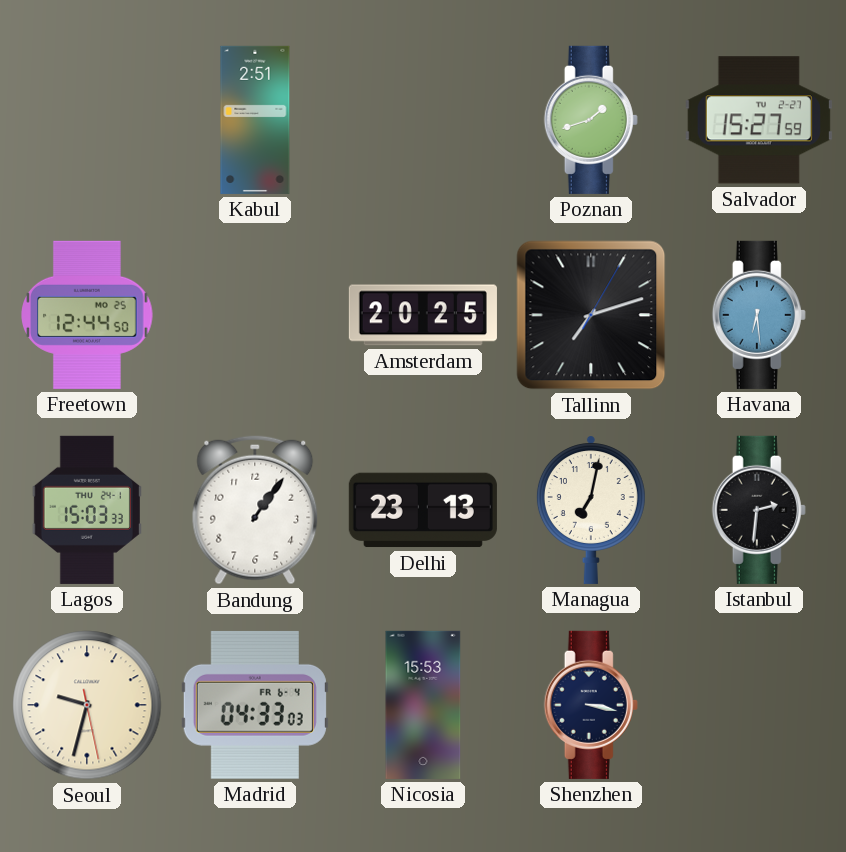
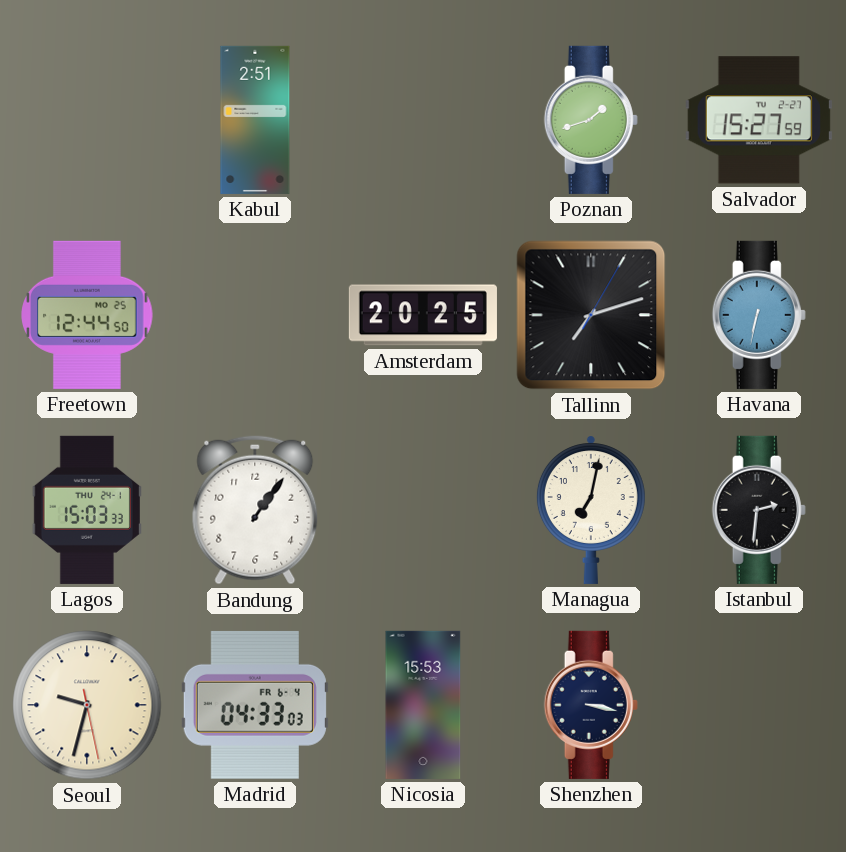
Havana: 6:29 -> 6:32 (759, 315)
Delhi: 23:13 -> none (423, 510)
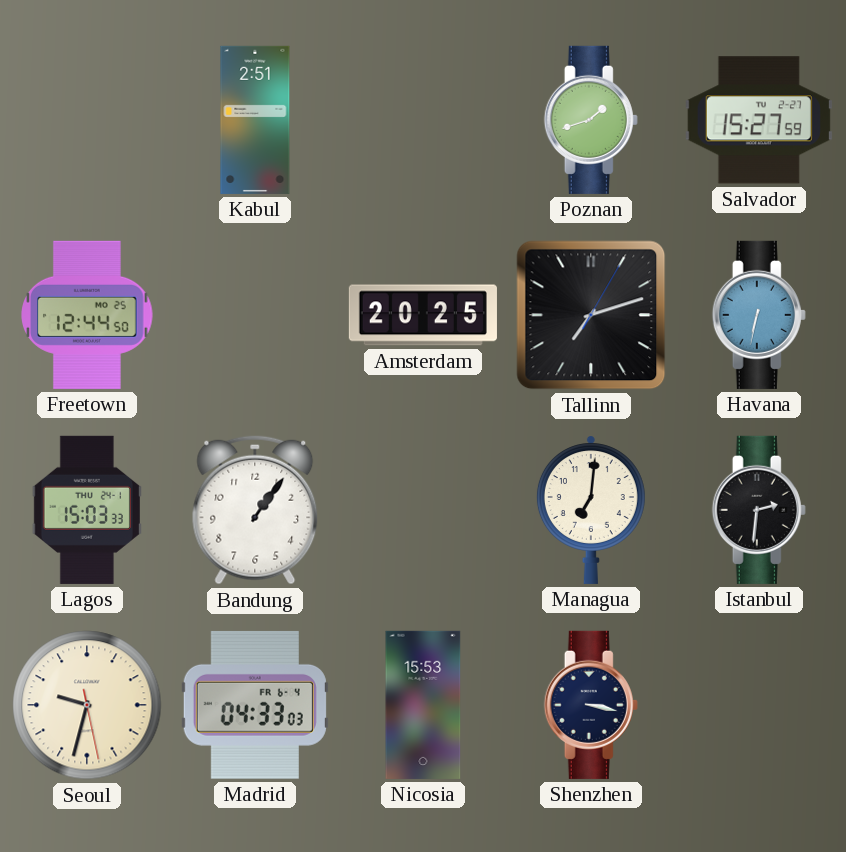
Managua: 7:02 -> 7:01 (591, 510)
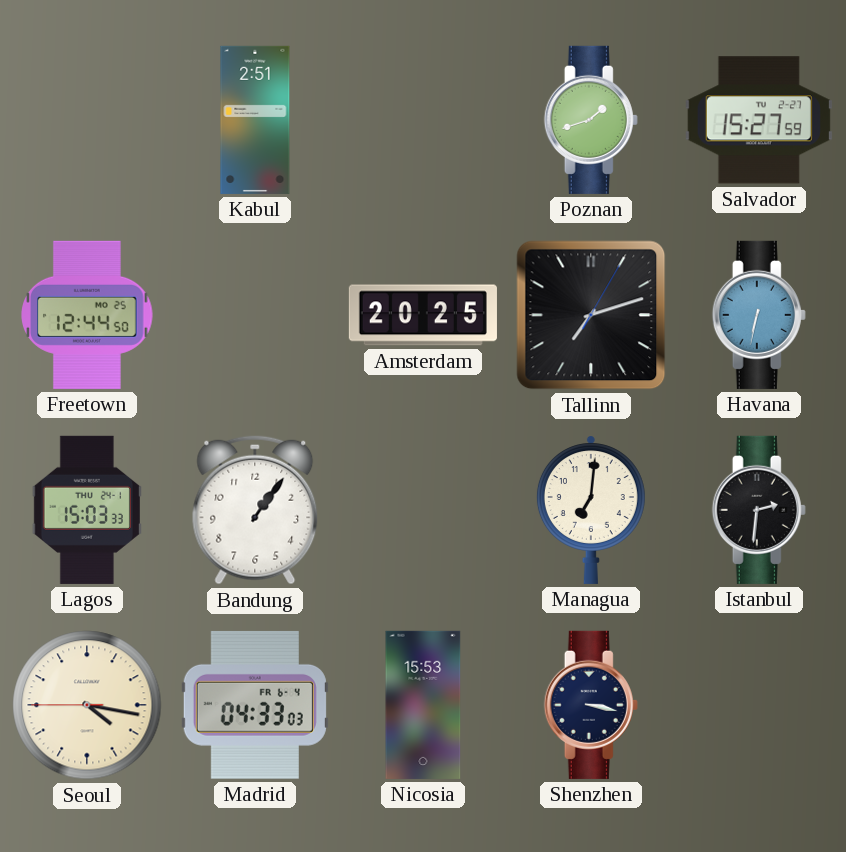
Seoul: 9:32 -> 4:16 (87, 705)
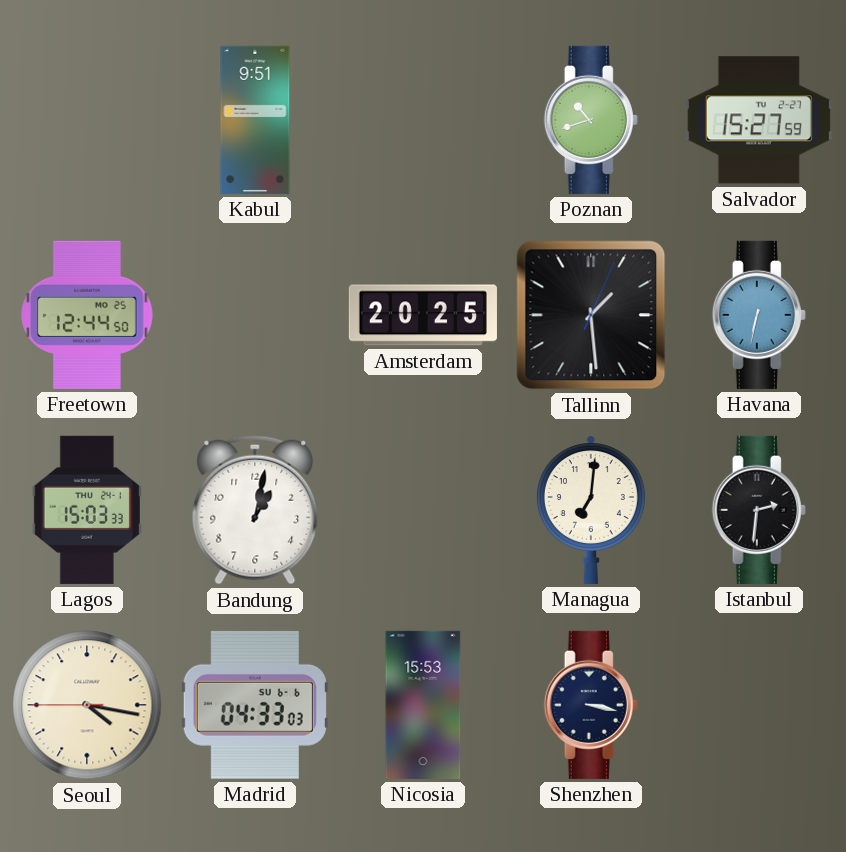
Kabul: 2:51 -> 9:51 (255, 120)
Poznan: 1:42 -> 10:42 (591, 120)
Tallinn: 7:12 -> 1:29 (591, 315)
Bandung: 1:06 -> 1:02 (255, 510)
Madrid date: FR 6-4 -> SU 6-6 (255, 705)
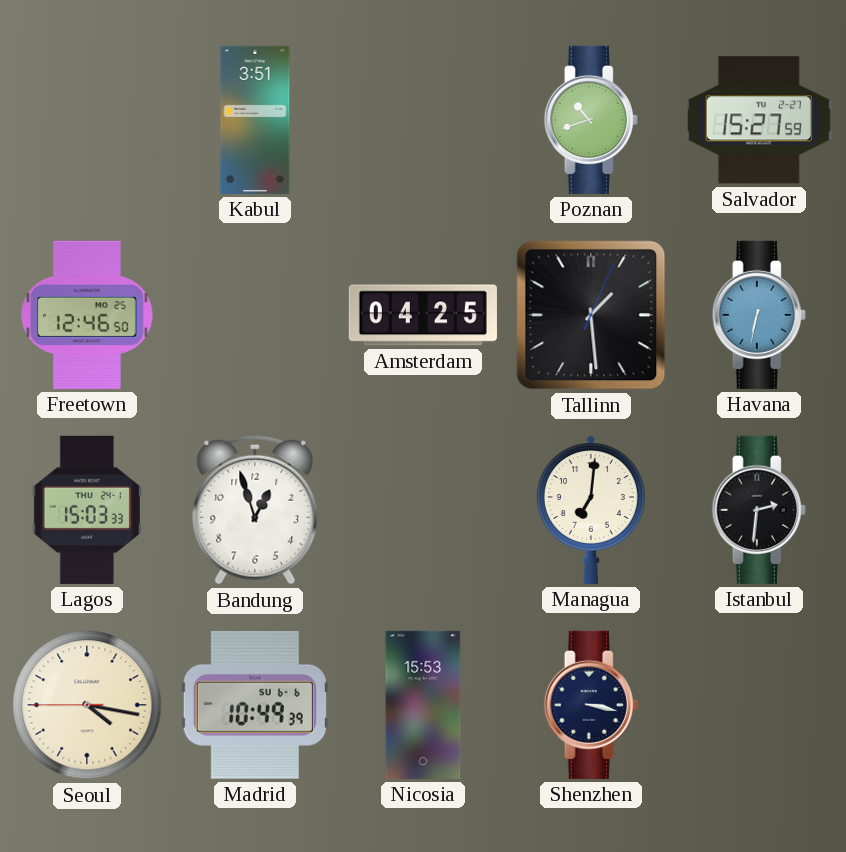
Kabul: 9:51 -> 3:51 (255, 120)
Freetown: 12:44 -> 12:46 (87, 315)
Amsterdam: 20:25 -> 04:25 (423, 315)
Bandung: 1:02 -> 12:57 (255, 510)
Madrid: 04:33 -> 10:49 (255, 705)
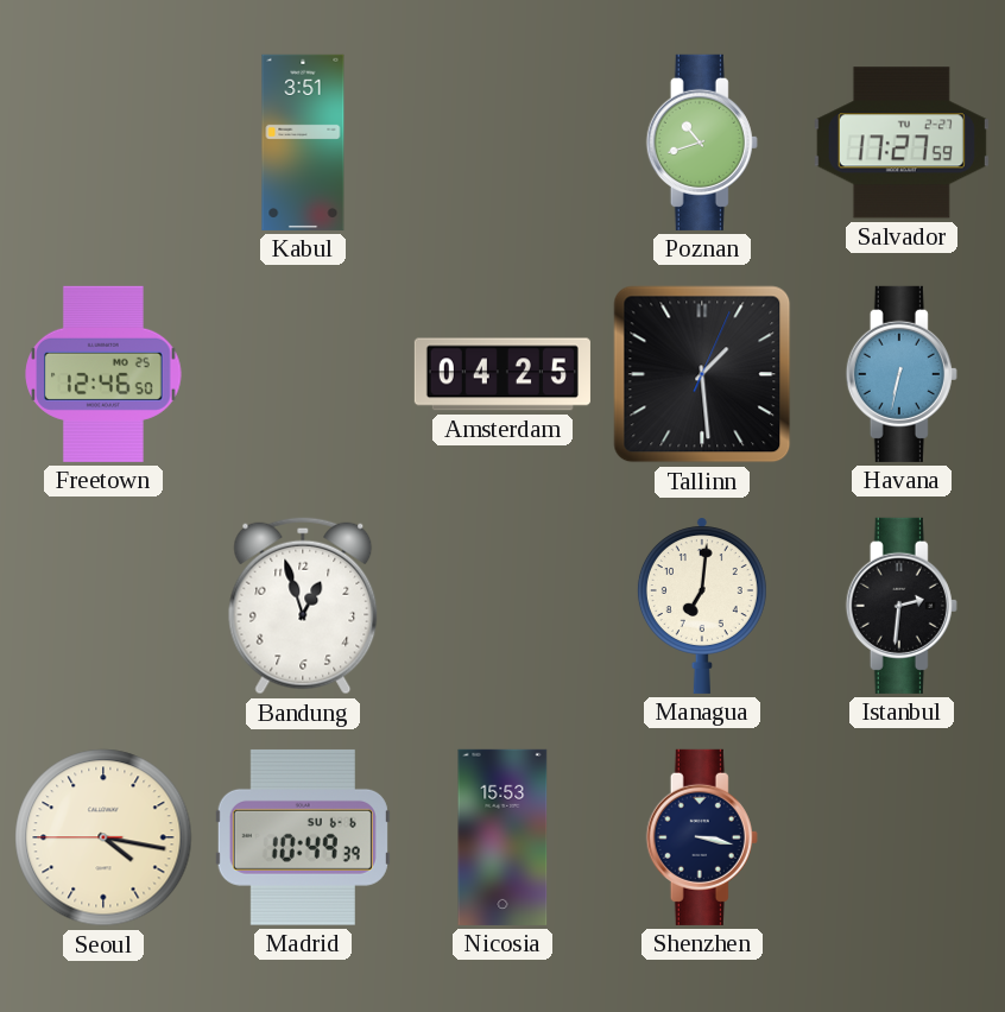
Salvador: 15:27 -> 17:27 (902, 143)
Lagos: 15:03 -> none (87, 510)
